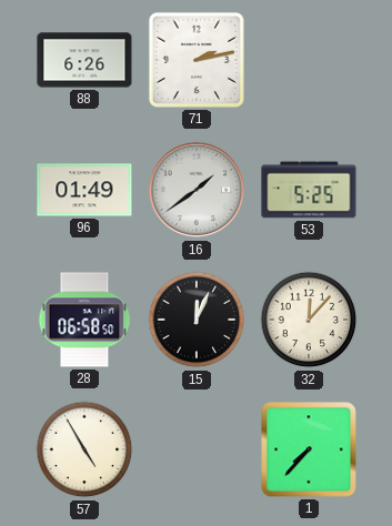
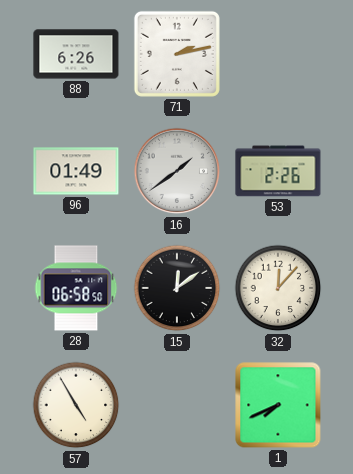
53: 5:25 -> 2:26 (278, 171)
15: 12:04 -> 12:09 (177, 288)
1: 7:37 -> 7:41 (278, 405)
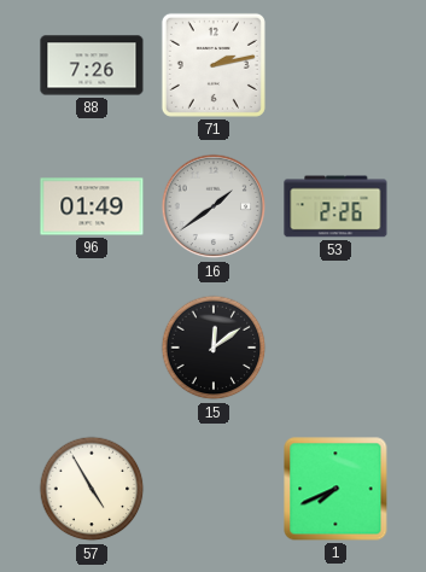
88: 6:26 -> 7:26 (92, 65)
28: 06:58 -> none (76, 288)
32: 12:07 -> none (278, 288)
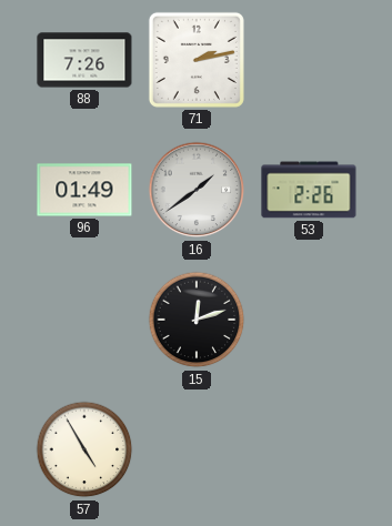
15: 12:09 -> 12:12 (197, 320)
1: 7:41 -> none (335, 489)
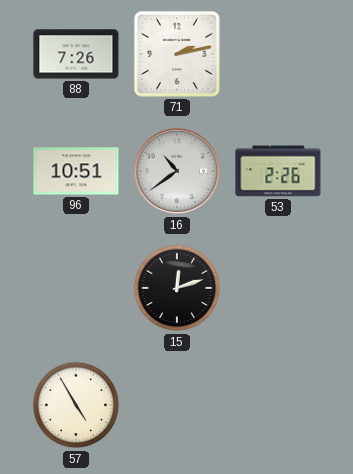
96: 01:49 -> 10:51 (76, 171)
16: 1:39 -> 10:39 (177, 171)
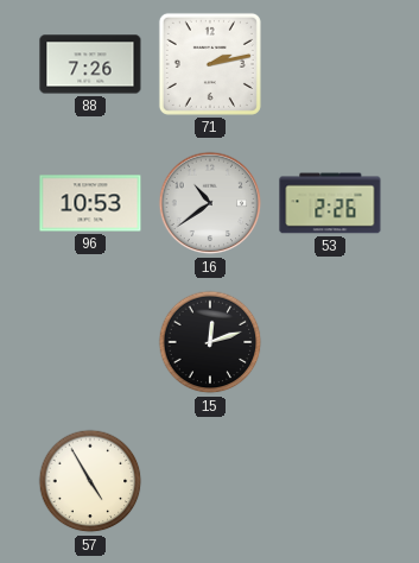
96: 10:51 -> 10:53 (90, 203)
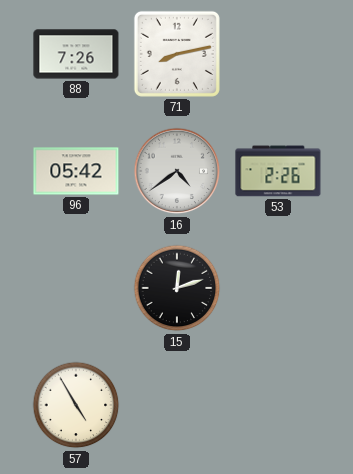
71: 2:13 -> 8:13 (177, 54)
96: 10:53 -> 05:42 (76, 171)
16: 10:39 -> 4:39 (177, 171)
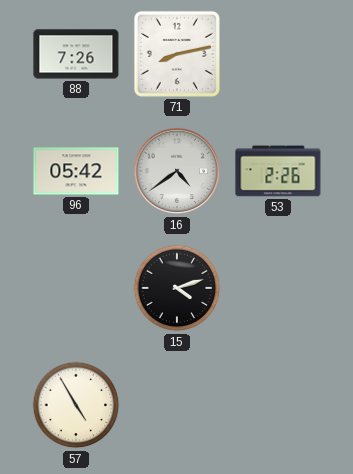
15: 12:12 -> 4:12 (177, 288)
